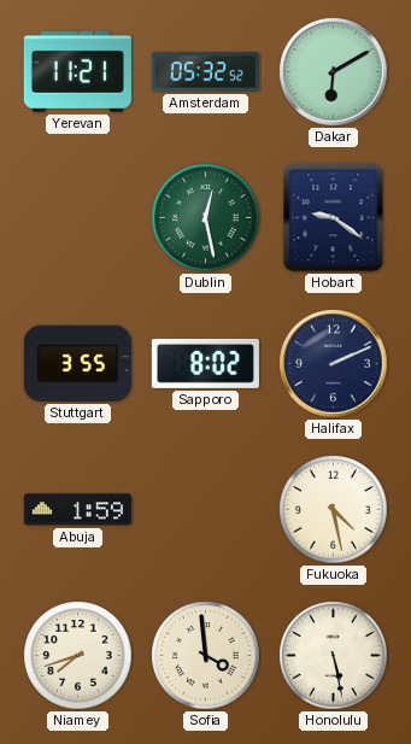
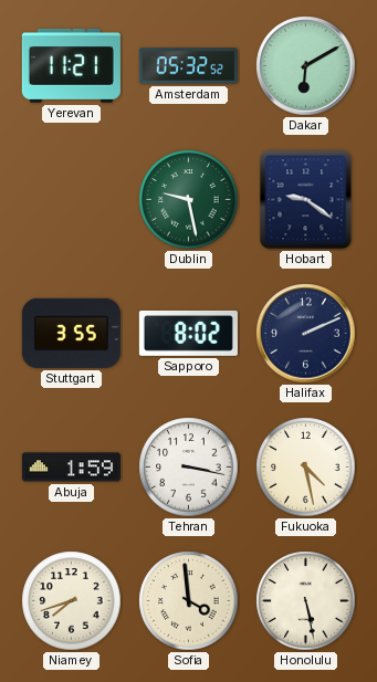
Dublin: 12:28 -> 9:28 (189, 200)
Tehran: none -> 3:17 (189, 468)
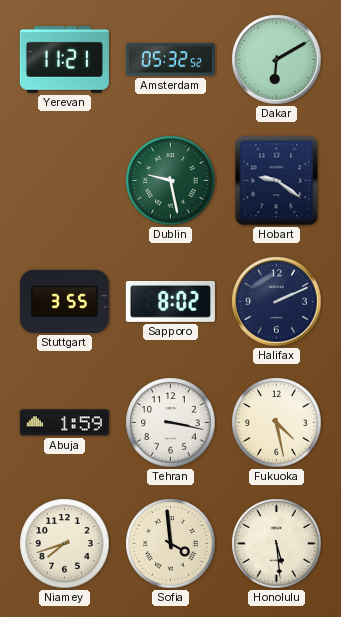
Honolulu: 5:28 -> 5:29 (277, 544)
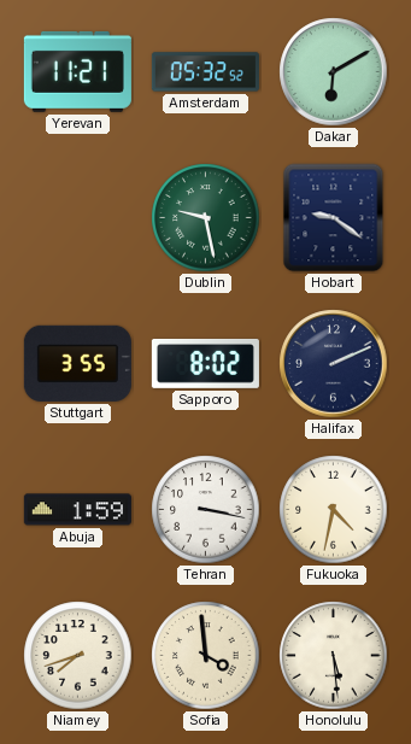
Fukuoka: 4:28 -> 4:32 (334, 510)
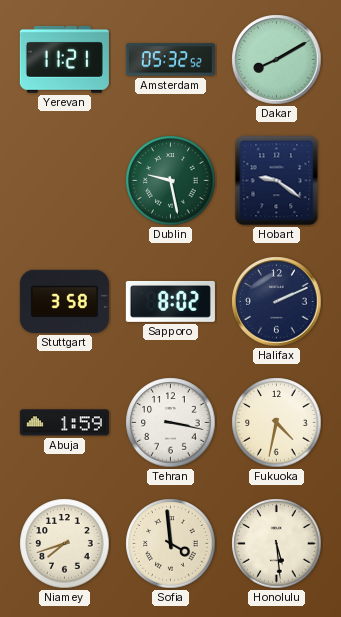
Dakar: 6:10 -> 8:10 (277, 60)
Stuttgart: 3:55 -> 3:58 (64, 301)
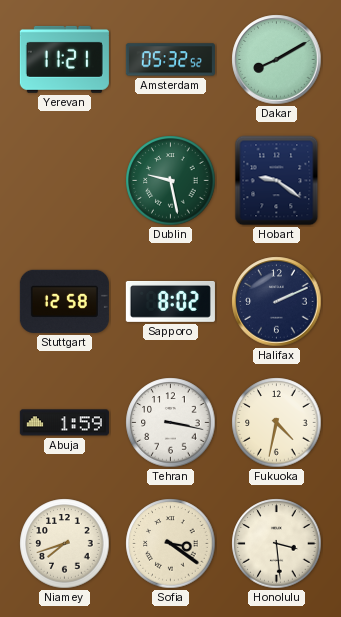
Stuttgart: 3:58 -> 12:58 (64, 301)
Sofia: 3:59 -> 3:21 (171, 544)
Honolulu: 5:29 -> 3:29 (277, 544)
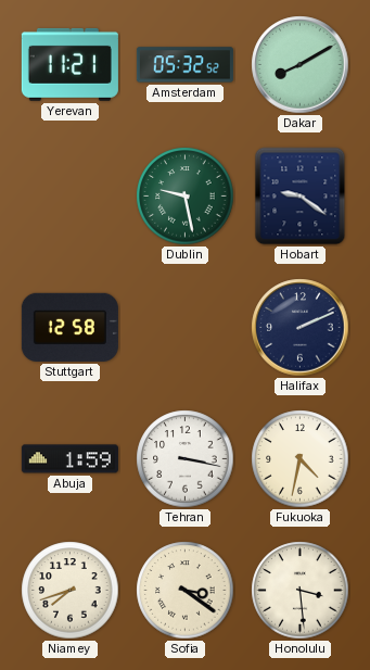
Sapporo: 8:02 -> none (170, 301)
